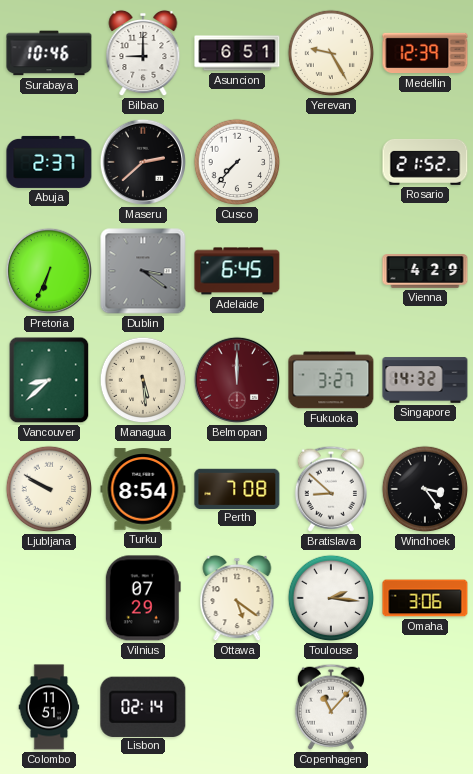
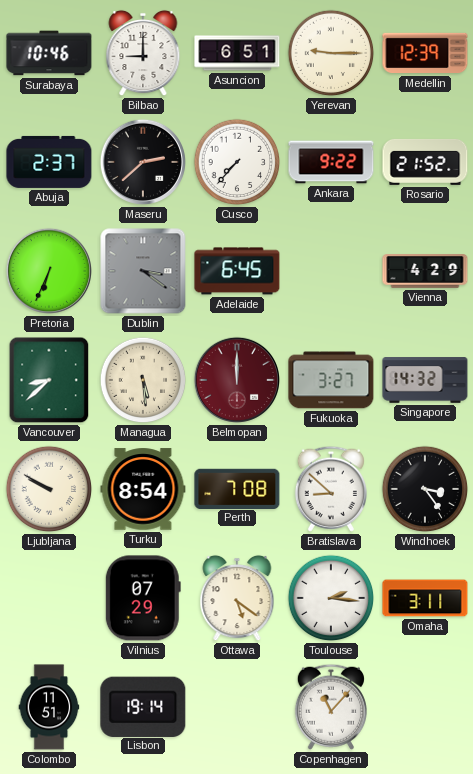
Yerevan: 9:25 -> 9:15 (331, 53)
Ankara: none -> 9:22 (331, 162)
Omaha: 3:06 -> 3:11 (425, 598)
Lisbon: 02:14 -> 19:14 (143, 706)
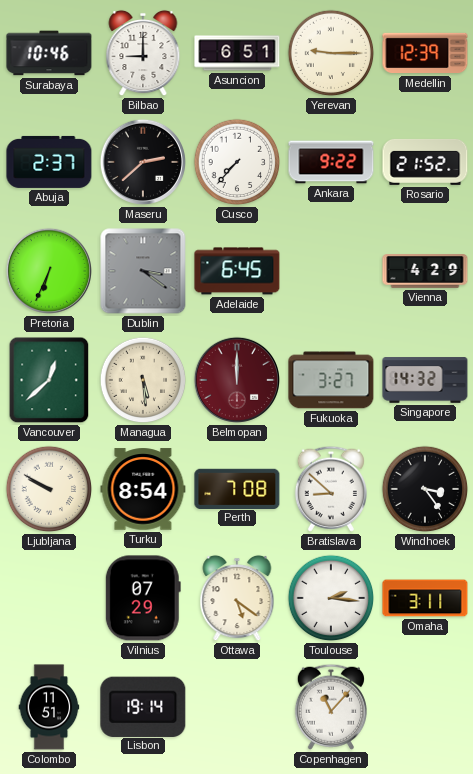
Vancouver: 8:38 -> 12:38 (49, 380)
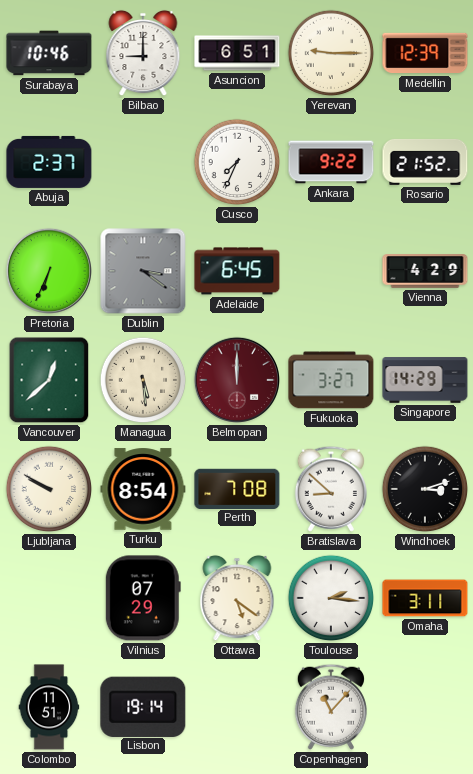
Maseru: 2:38 -> none (143, 162)
Cusco: 7:37 -> 7:34 (237, 162)
Singapore: 14:32 -> 14:29 (425, 380)
Windhoek: 3:24 -> 3:12 (425, 489)
